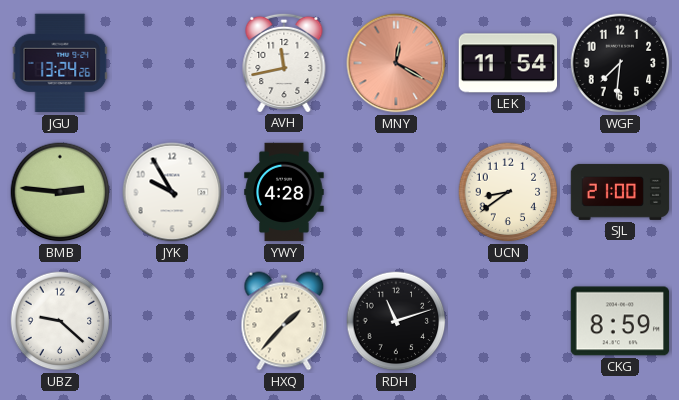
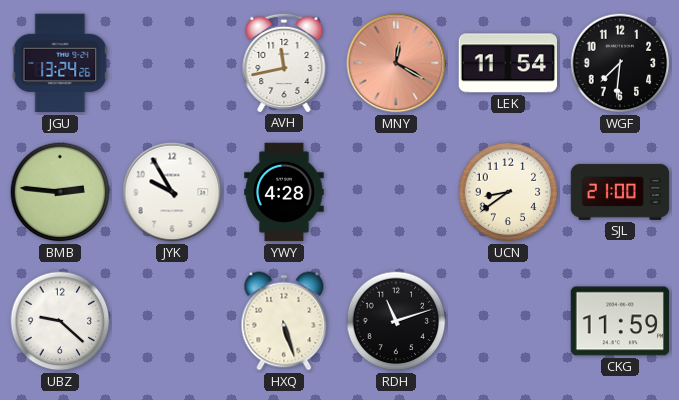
HXQ: 1:37 -> 5:27 (284, 321)
CKG: 8:59 -> 11:59 (620, 321)
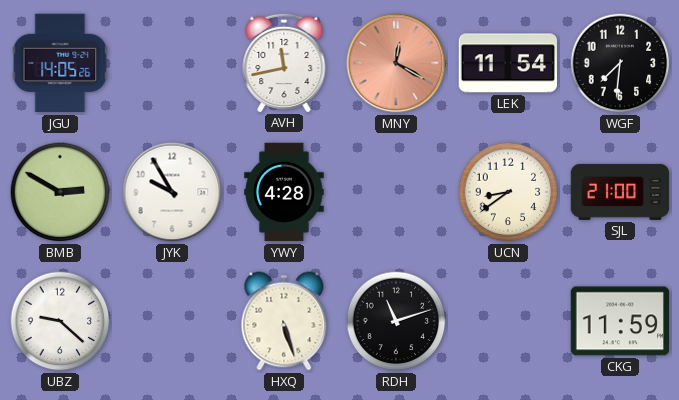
JGU: 13:24 -> 14:05 (60, 63)
BMB: 2:46 -> 2:50 (60, 192)
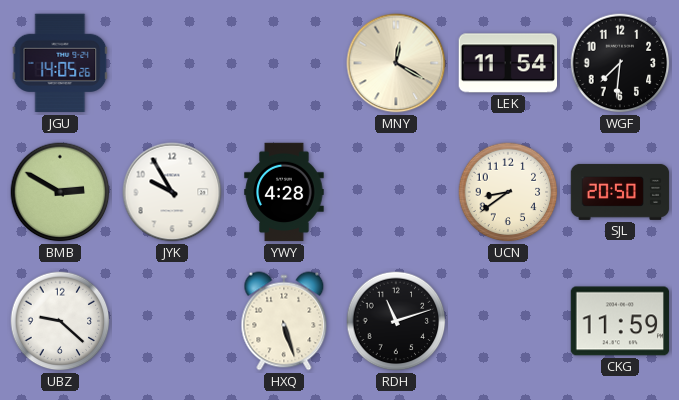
AVH: 11:43 -> none (284, 62)
MNY dial: salmon -> cream (396, 63)
SJL: 21:00 -> 20:50 (620, 192)
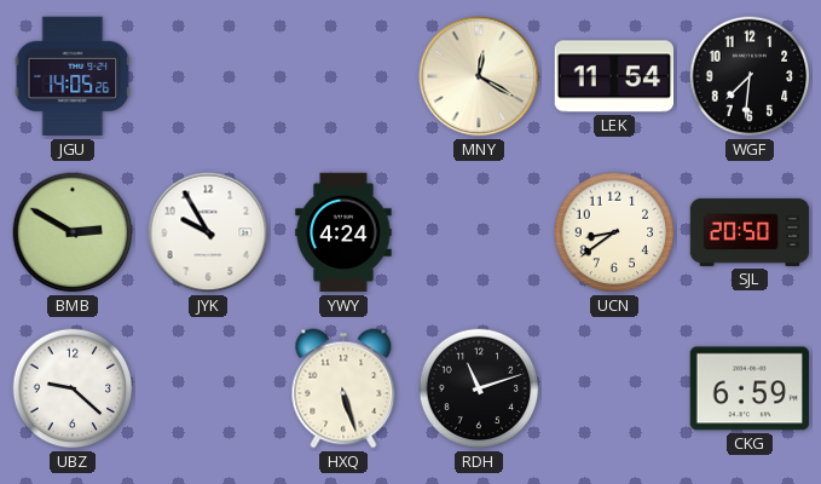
YWY: 4:28 -> 4:24 (343, 232)
CKG: 11:59 -> 6:59 (750, 388)
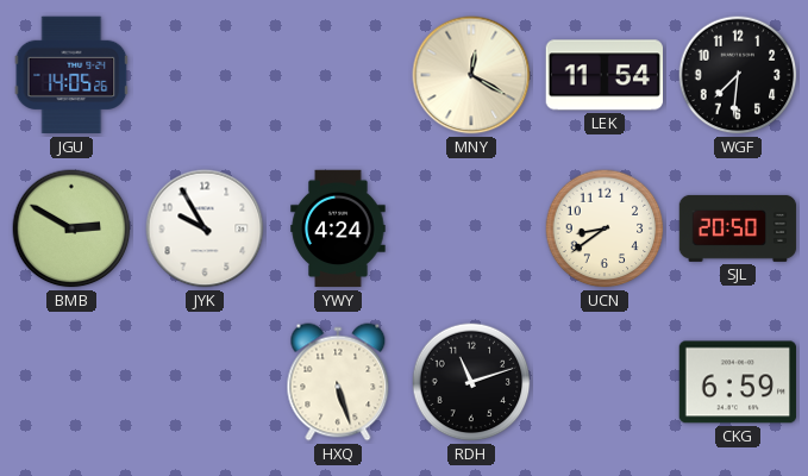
UBZ: 9:22 -> none (73, 388)
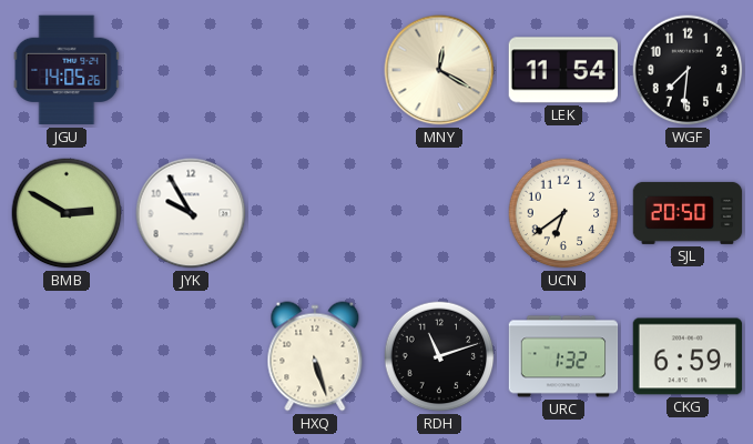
YWY: 4:24 -> none (338, 228)
UCN: 8:39 -> 6:39 (563, 213)
URC: none -> 1:32 (563, 356)
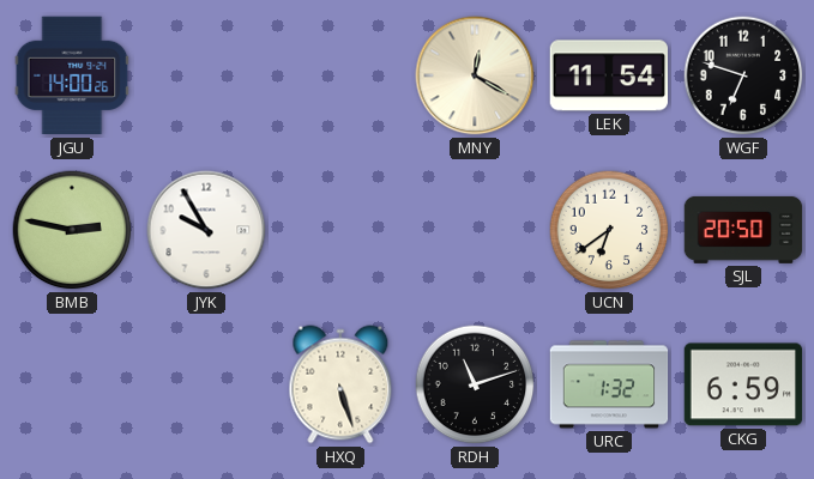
JGU: 14:05 -> 14:00 (72, 75)
WGF: 7:31 -> 6:48 (743, 75)
BMB: 2:50 -> 2:47 (72, 230)
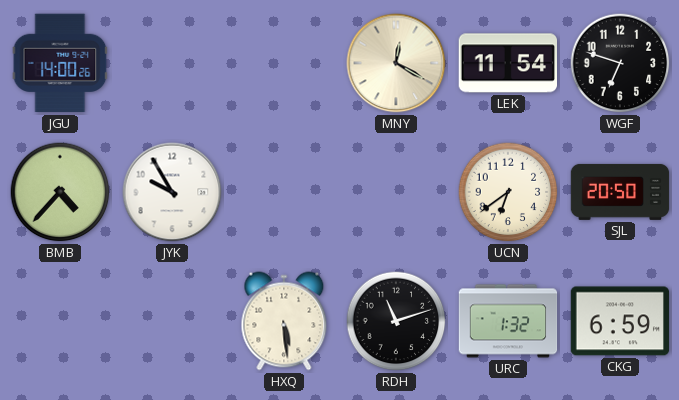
BMB: 2:47 -> 4:37 (60, 192)
HXQ: 5:27 -> 5:29 (284, 321)
